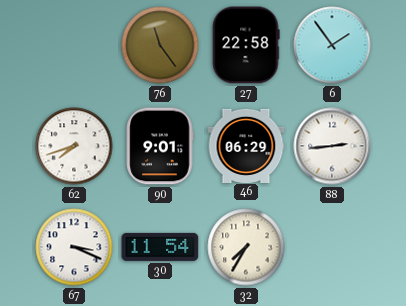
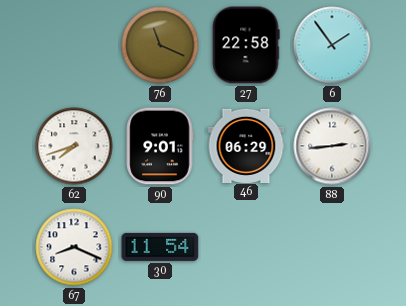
76: 11:24 -> 11:19 (160, 45)
67: 3:19 -> 8:19 (74, 247)
32: 7:35 -> none (246, 247)
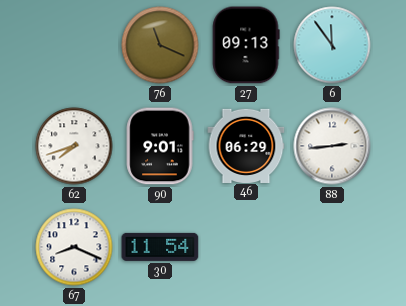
27: 22:58 -> 09:13 (246, 45)
6: 1:54 -> 11:54 (332, 45)
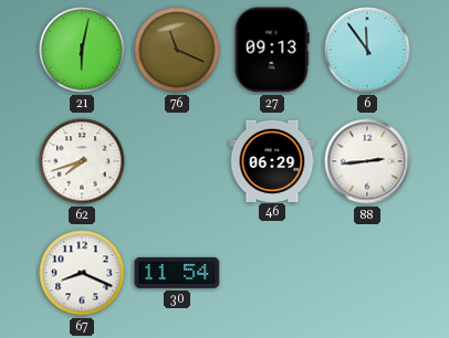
21: none -> 6:02 (82, 50)
90: 9:01 -> none (160, 146)
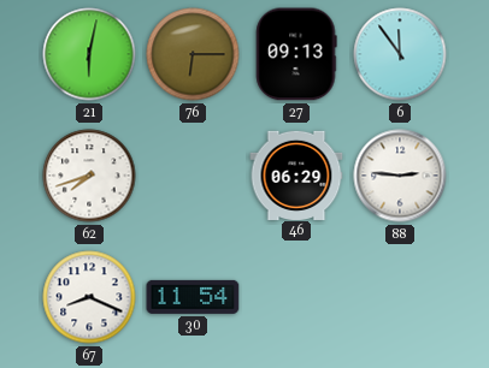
76: 11:19 -> 6:15 (193, 54)
88: 2:44 -> 2:46 (400, 176)
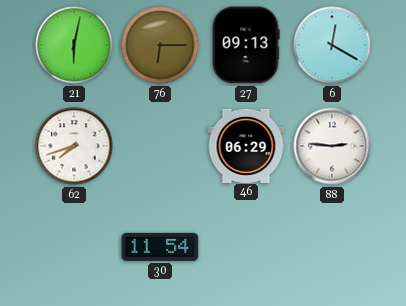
6: 11:54 -> 12:20 (332, 45)
67: 8:19 -> none (89, 297)
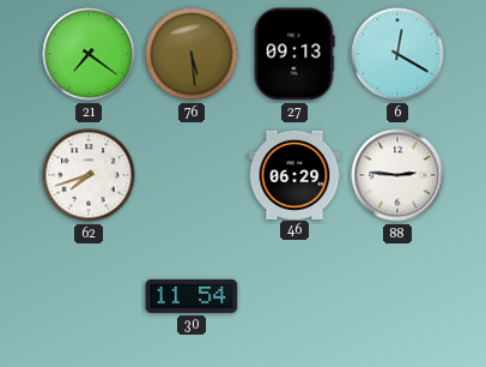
21: 6:02 -> 7:21 (89, 54)
76: 6:15 -> 5:29 (192, 54)
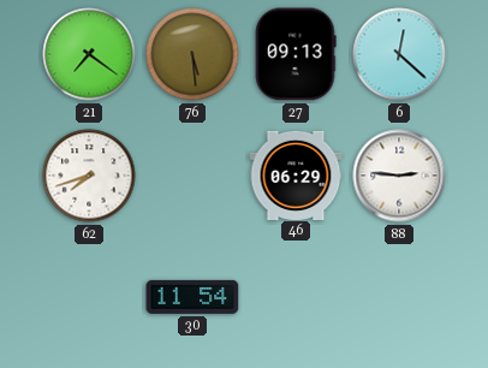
6: 12:20 -> 12:22 (399, 54)
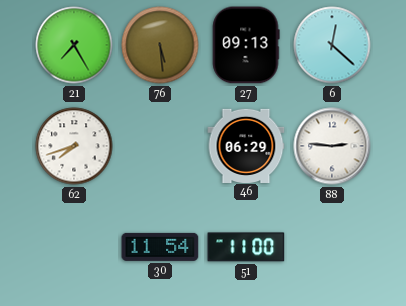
21: 7:21 -> 7:25 (74, 45)
51: none -> 11:00 (246, 247)
